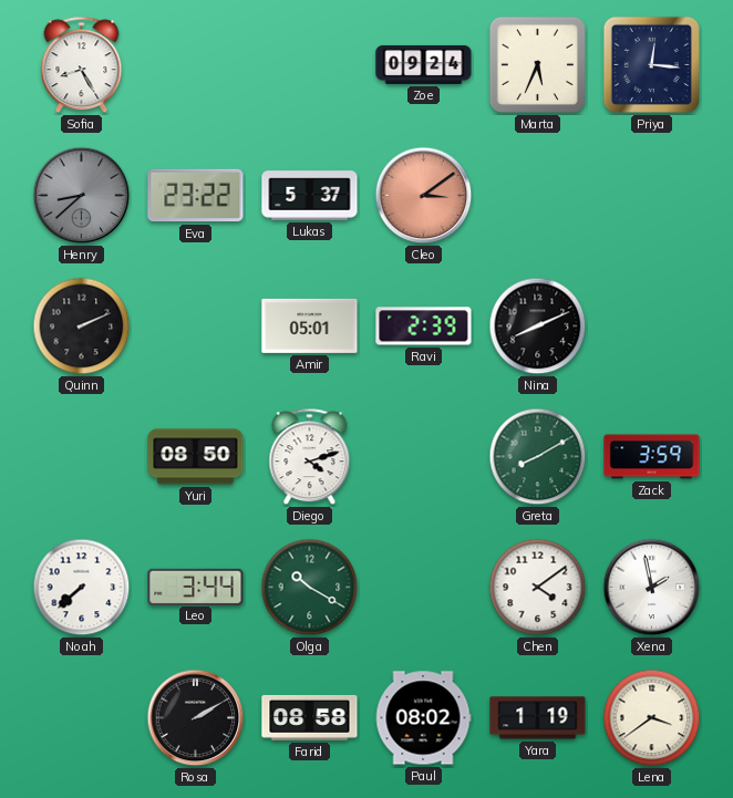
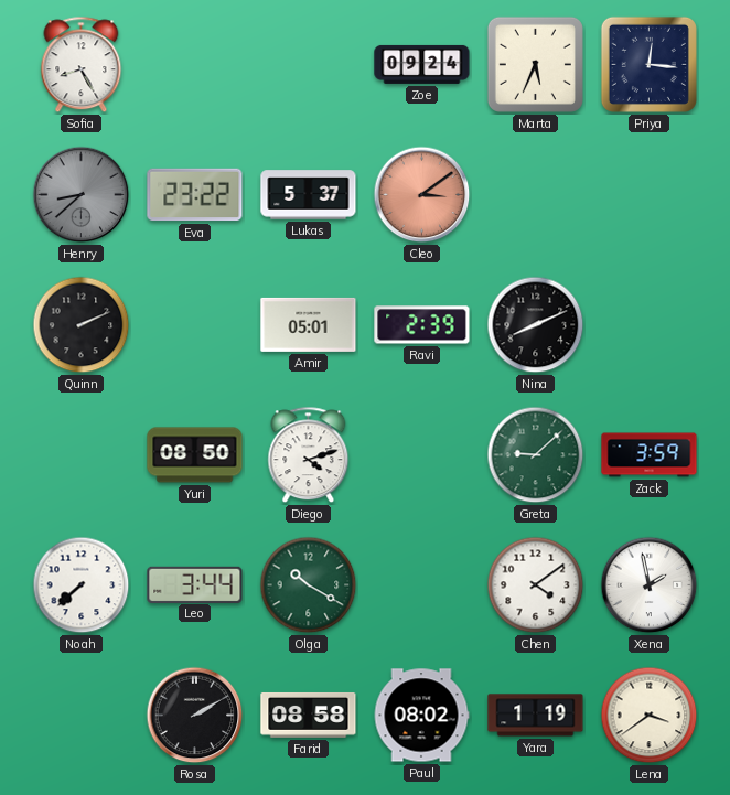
Greta: 8:10 -> 9:08 (536, 455)
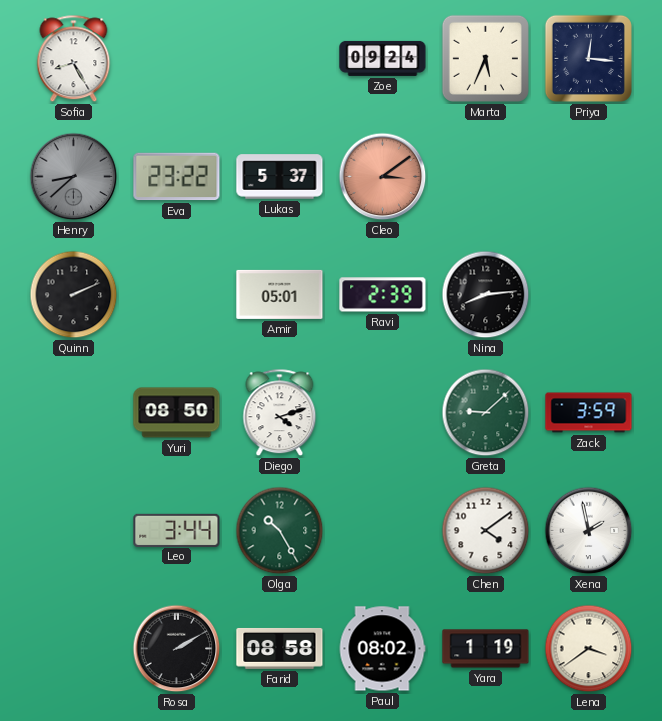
Nina: 8:11 -> 8:14 (486, 295)
Noah: 7:38 -> none (82, 585)
Olga: 10:20 -> 10:25 (280, 531)
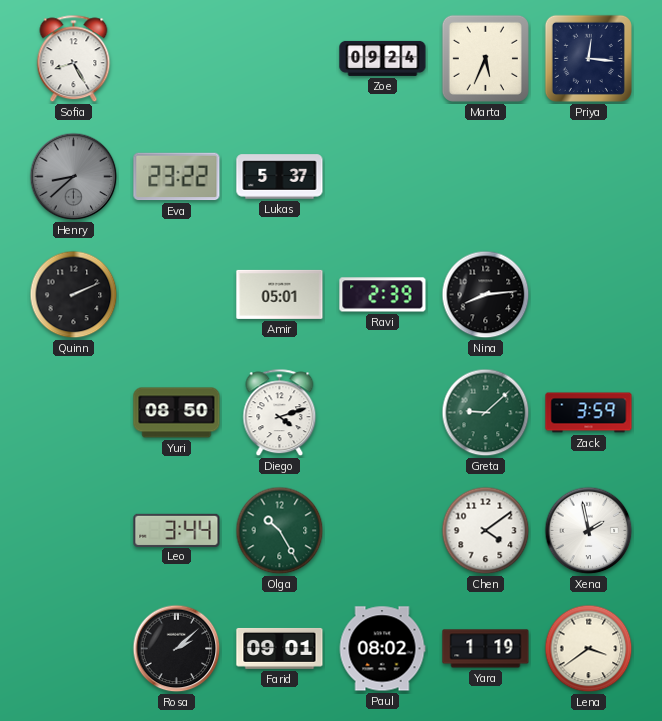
Cleo: 3:09 -> none (383, 177)
Rosa: 2:10 -> 2:08 (177, 649)
Farid: 08:58 -> 09:01 (280, 648)
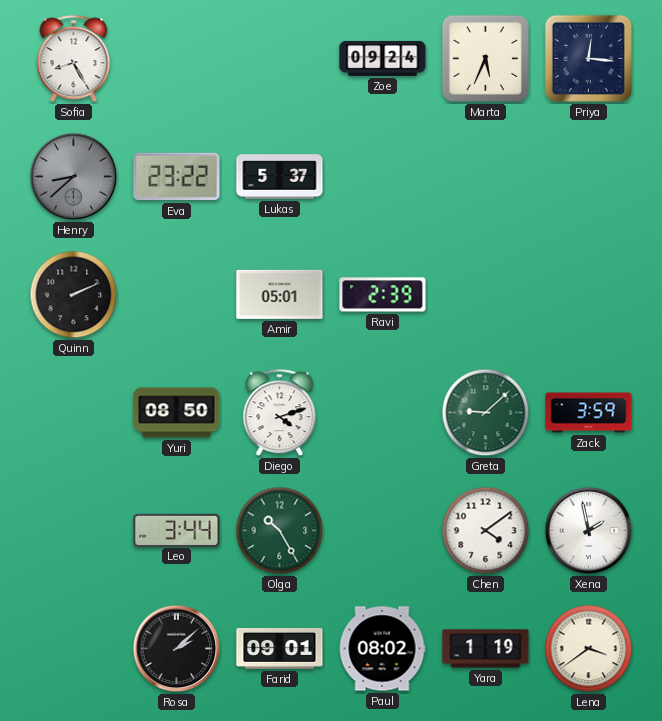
Nina: 8:14 -> none (486, 295)
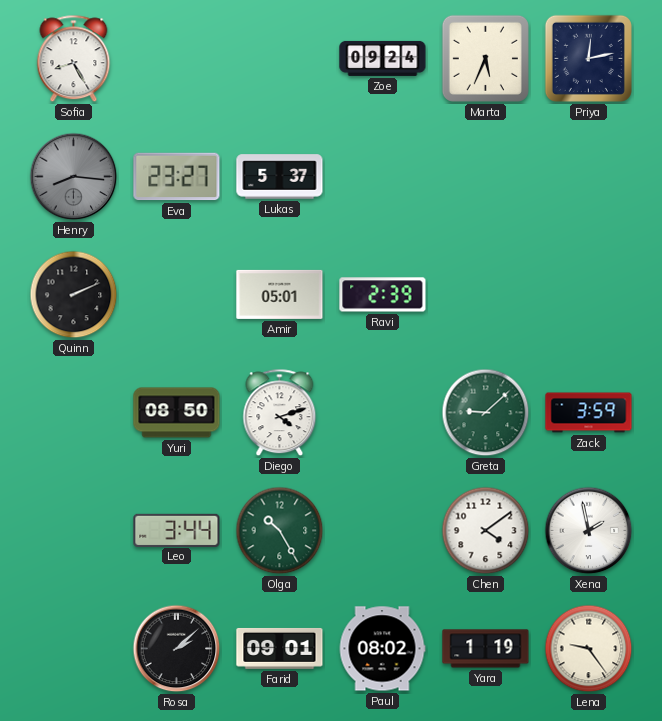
Priya: 12:16 -> 12:13 (588, 58)
Henry: 8:38 -> 8:16 (74, 177)
Eva: 23:22 -> 23:27 (177, 177)
Lena: 3:39 -> 9:24 (589, 649)
